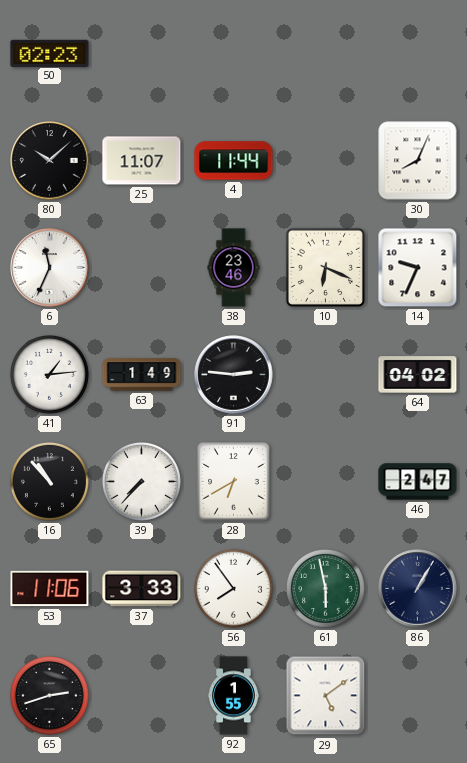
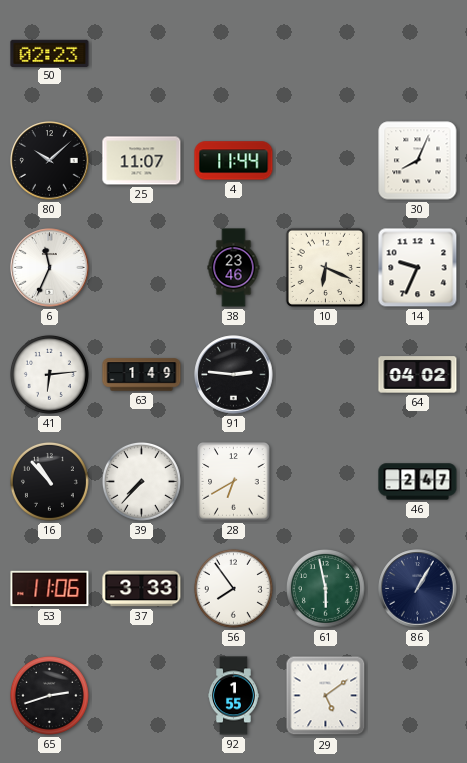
41: 1:14 -> 6:14 (49, 374)
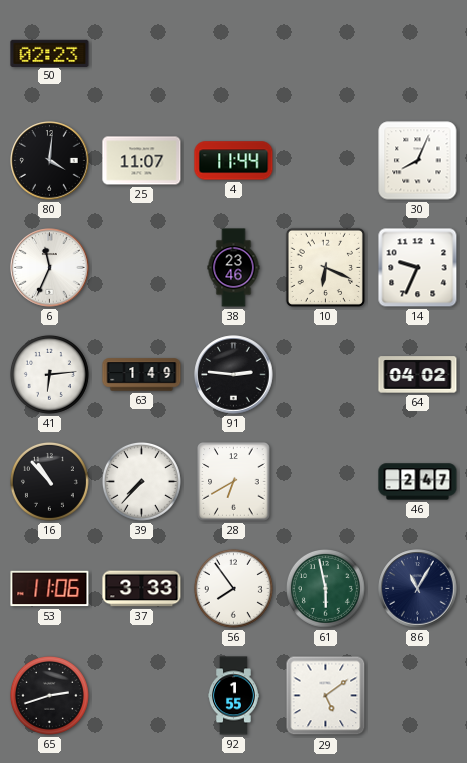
80: 10:08 -> 4:01 (50, 161)
86: 1:05 -> 11:05 (418, 589)
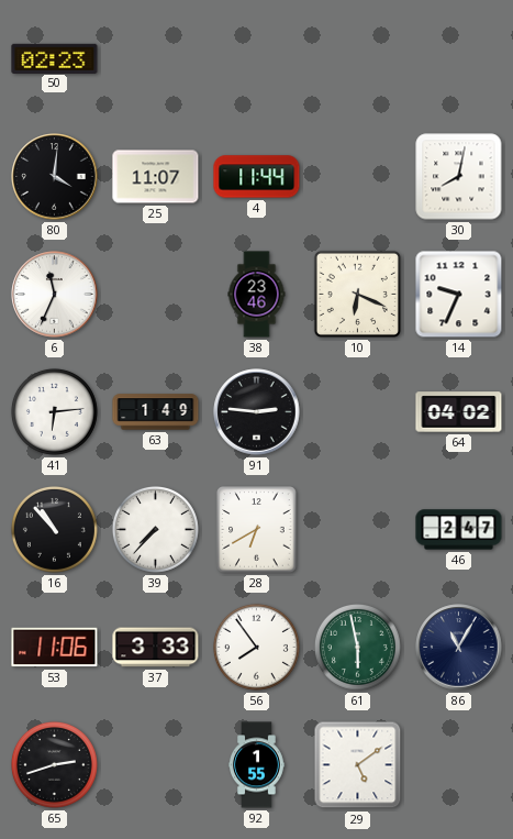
30: 8:04 -> 8:02 (459, 177)
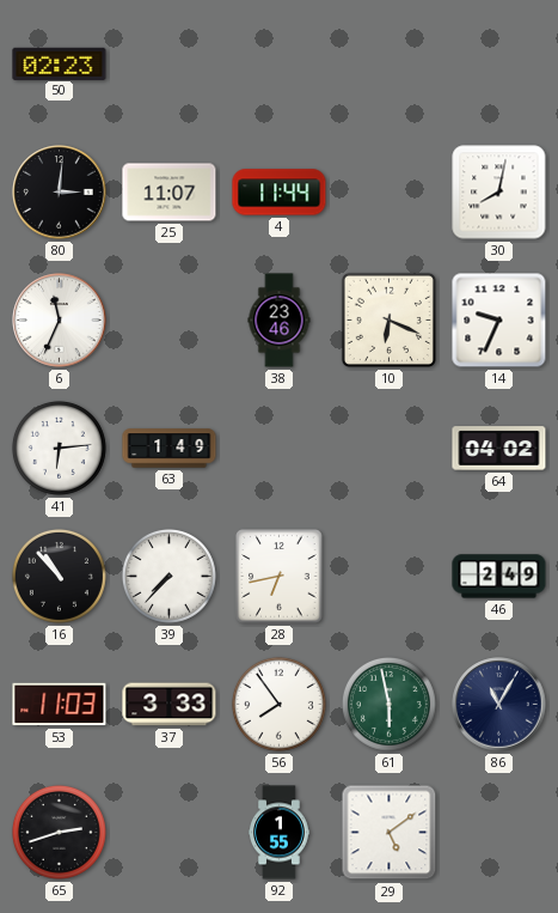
80: 4:01 -> 3:01 (60, 193)
91: 2:46 -> none (257, 412)
28: 6:40 -> 6:43 (280, 577)
46: 2:47 -> 2:49 (499, 577)
53: 11:06 -> 11:03 (60, 705)
